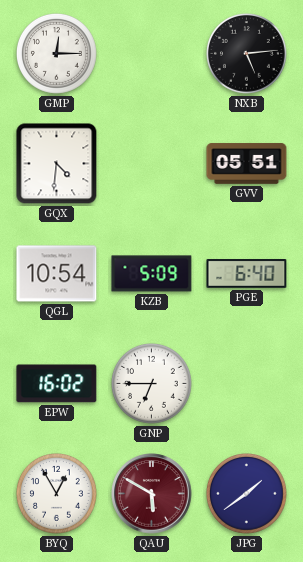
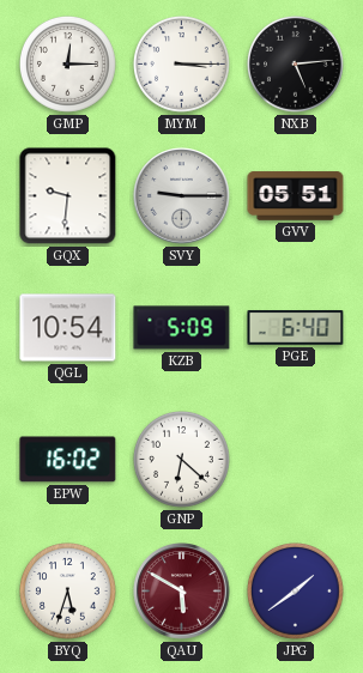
MYM: none -> 3:15 (182, 65)
GQX: 4:31 -> 9:31 (68, 196)
SVY: none -> 9:15 (182, 196)
GNP: 6:45 -> 6:22 (182, 460)
BYQ: 12:55 -> 5:33 (68, 592)
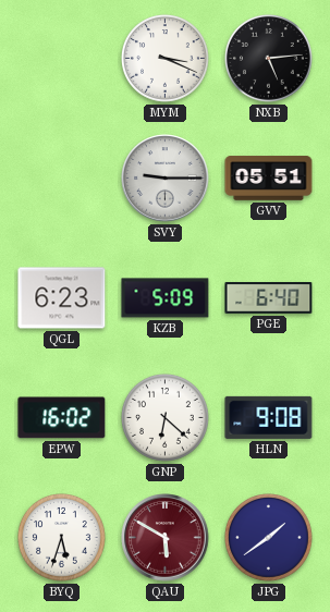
GMP: 12:15 -> none (68, 65)
MYM: 3:15 -> 3:19 (166, 59)
GQX: 9:31 -> none (68, 196)
QGL: 10:54 -> 6:23 (62, 298)
HLN: none -> 9:08 (269, 417)
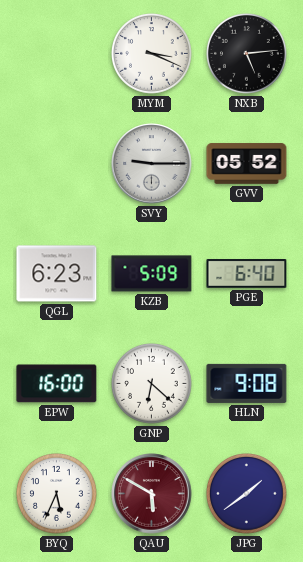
GVV: 05:51 -> 05:52 (247, 164)
EPW: 16:02 -> 16:00 (57, 384)
BYQ: 5:33 -> 5:34 (57, 494)
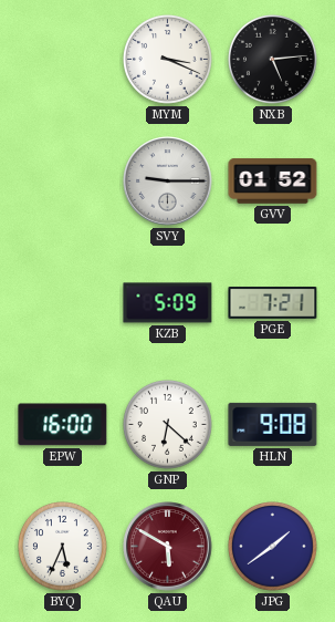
GVV: 05:52 -> 01:52 (273, 182)
QGL: 6:23 -> none (57, 274)
PGE: 6:40 -> 7:21 (273, 303)
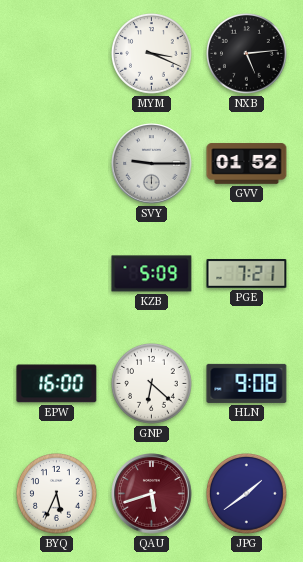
QAU: 5:50 -> 5:42 (152, 494)
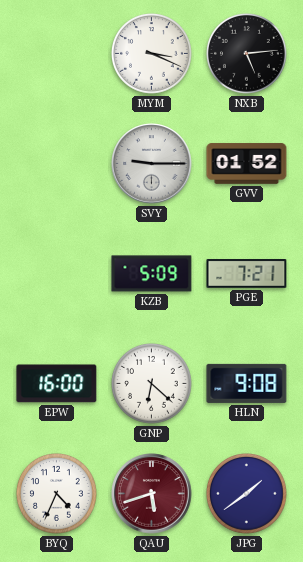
BYQ: 5:34 -> 4:34 (57, 494)
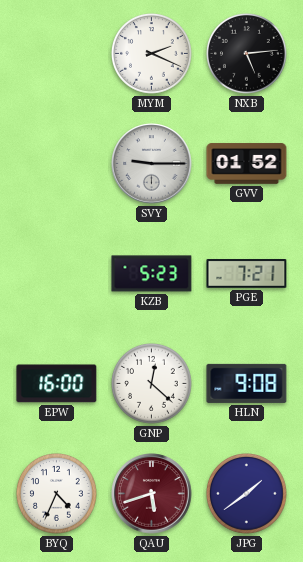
MYM: 3:19 -> 2:19 (152, 54)
KZB: 5:09 -> 5:23 (152, 274)
GNP: 6:22 -> 12:22 (152, 384)
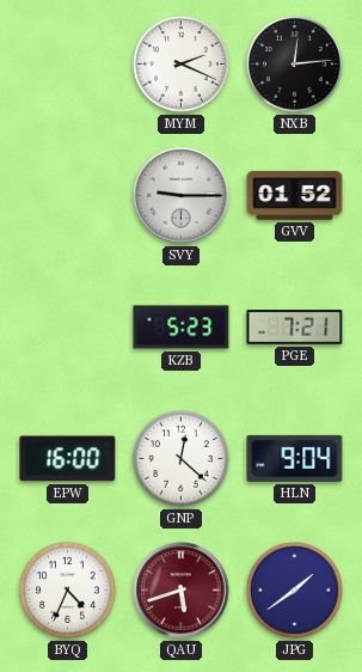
NXB: 5:14 -> 12:14 (295, 65)
HLN: 9:08 -> 9:04 (295, 458)
